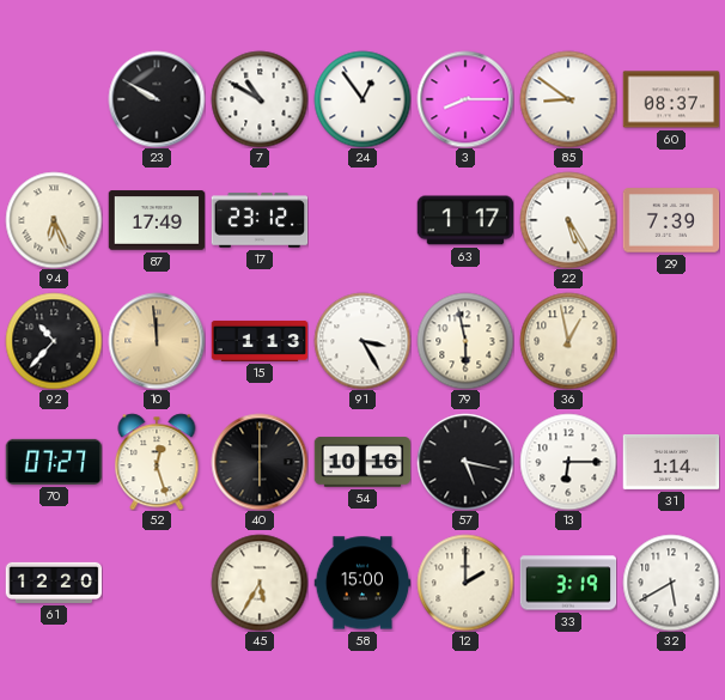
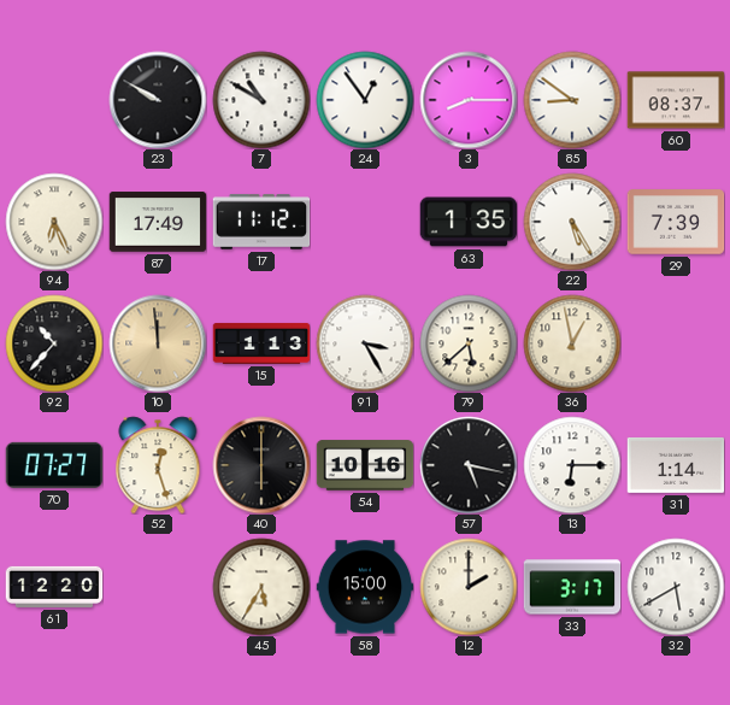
17: 23:12 -> 11:12 (261, 222)
63: 1:17 -> 1:35 (469, 222)
79: 5:58 -> 5:38 (469, 343)
33: 3:19 -> 3:17 (572, 587)
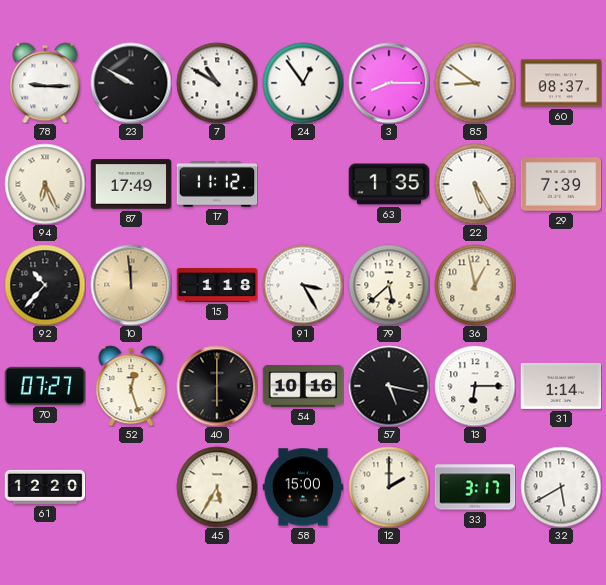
78: none -> 9:15 (45, 83)
15: 1:13 -> 1:18 (217, 285)
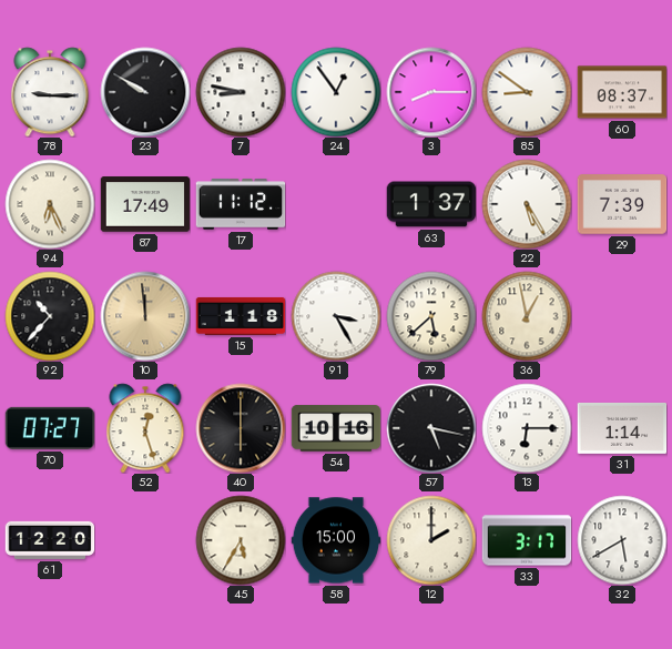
7: 10:50 -> 8:47 (241, 92)
63: 1:35 -> 1:37 (431, 204)
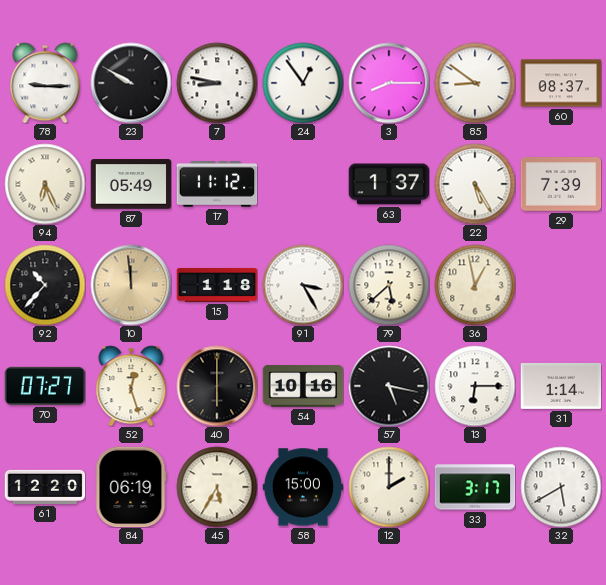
87: 17:49 -> 05:49 (131, 184)
84: none -> 06:19 (131, 487)
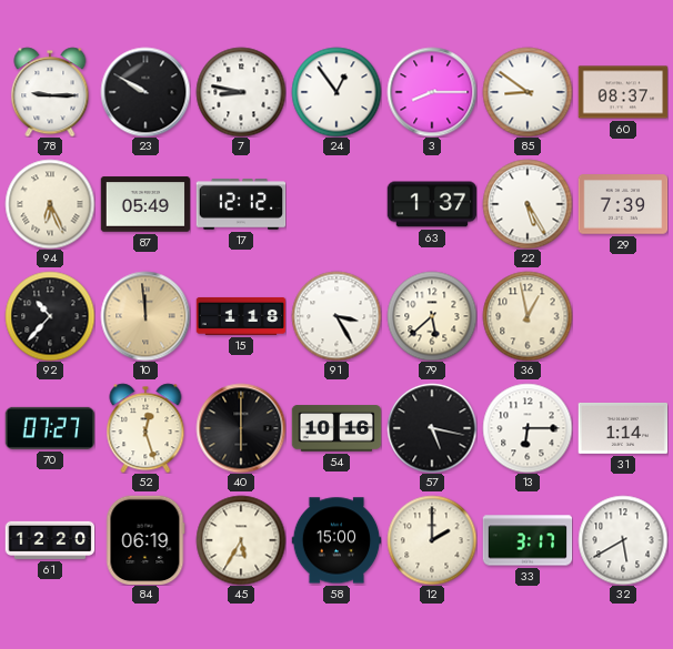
17: 11:12 -> 12:12 (241, 204)
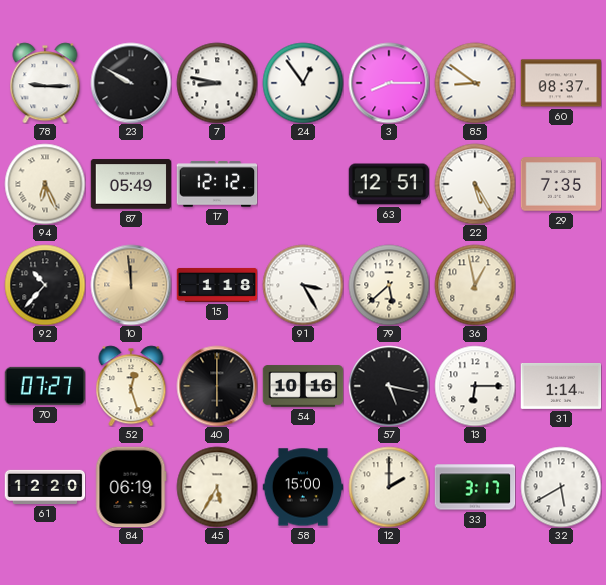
63: 1:37 -> 12:51 (389, 184)
29: 7:39 -> 7:35 (561, 184)
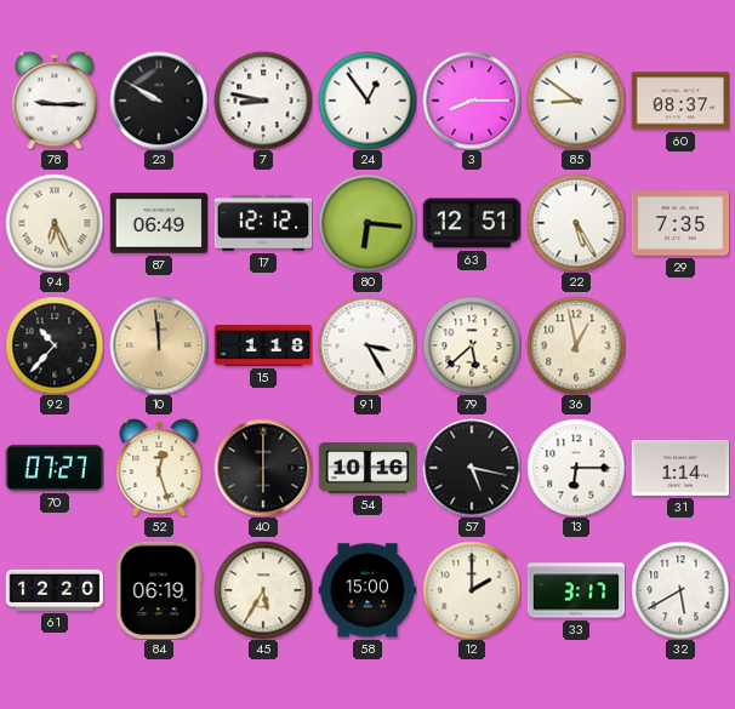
87: 05:49 -> 06:49 (159, 223)
80: none -> 6:16 (367, 223)
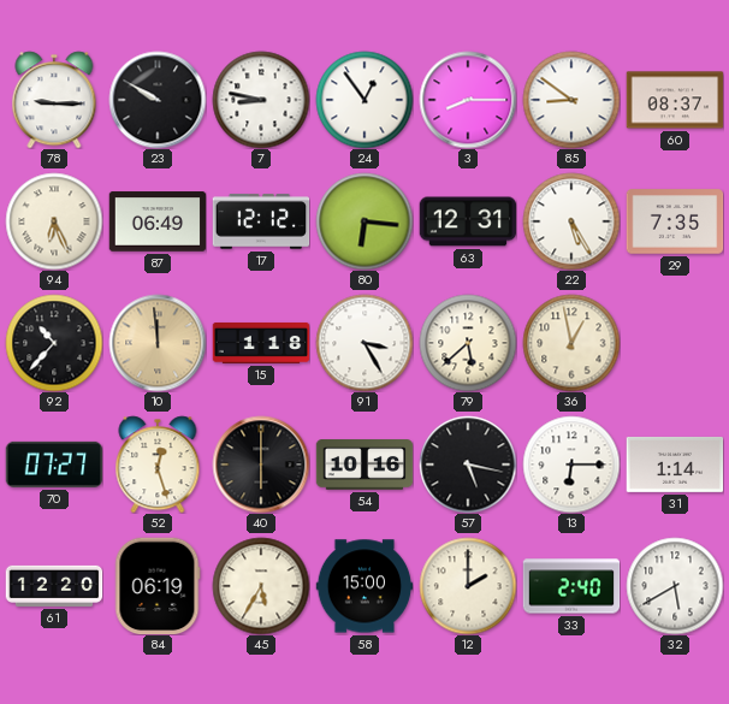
63: 12:51 -> 12:31 (468, 221)
33: 3:17 -> 2:40 (571, 586)
